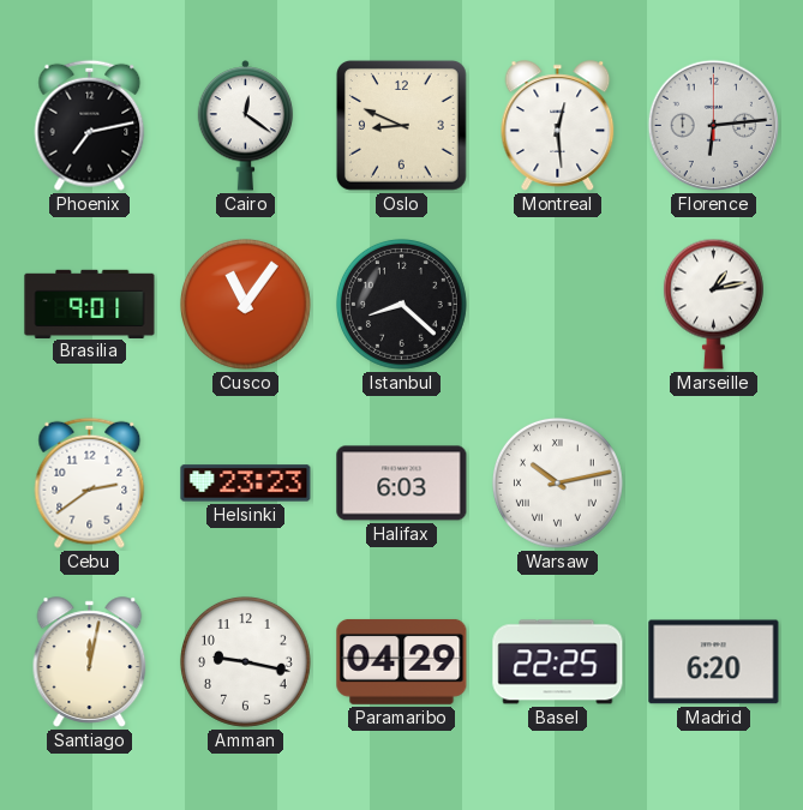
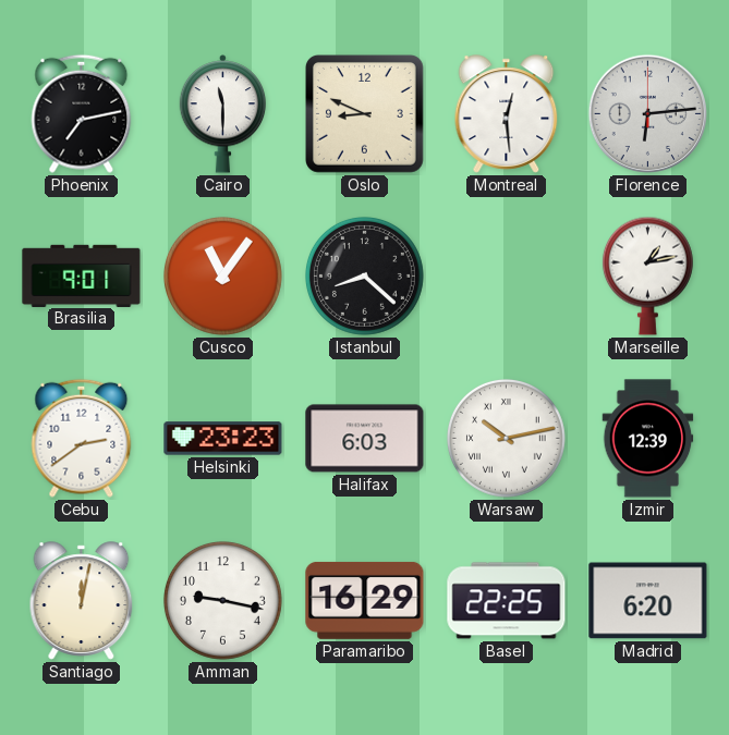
Cairo: 12:21 -> 11:30 (223, 114)
Izmir: none -> 12:39 (648, 439)
Paramaribo: 04:29 -> 16:29 (365, 600)
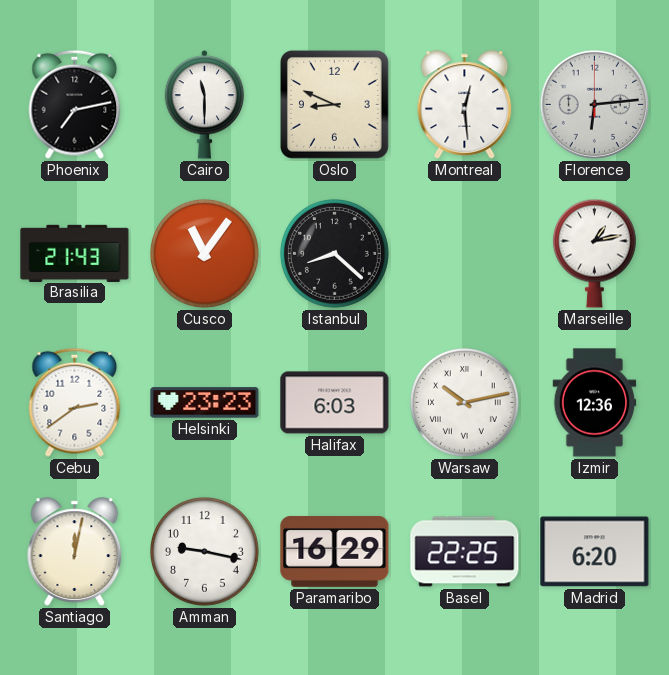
Brasilia: 9:01 -> 21:43 (75, 253)
Izmir: 12:39 -> 12:36 (595, 403)
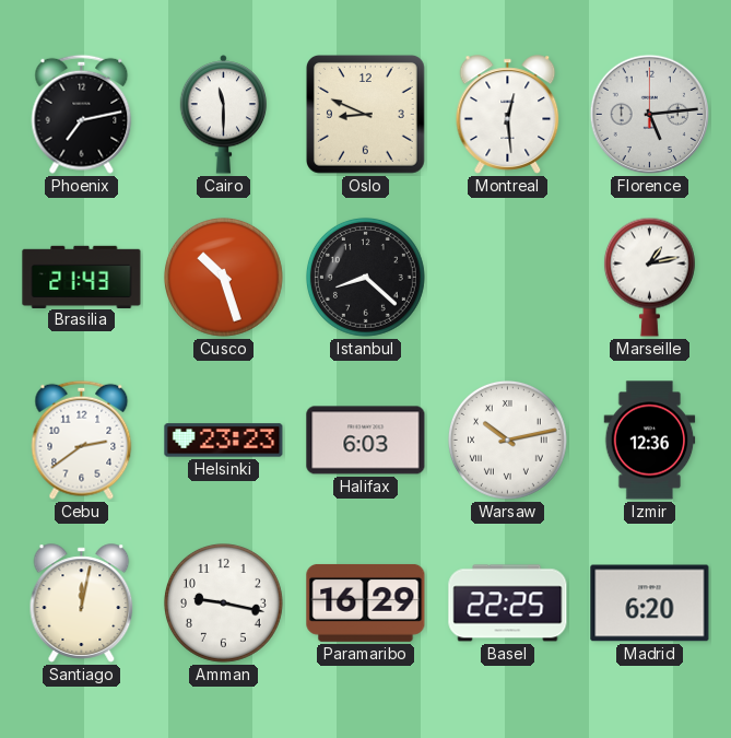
Florence: 6:14 -> 5:14 (650, 115)
Cusco: 11:06 -> 10:27 (223, 277)
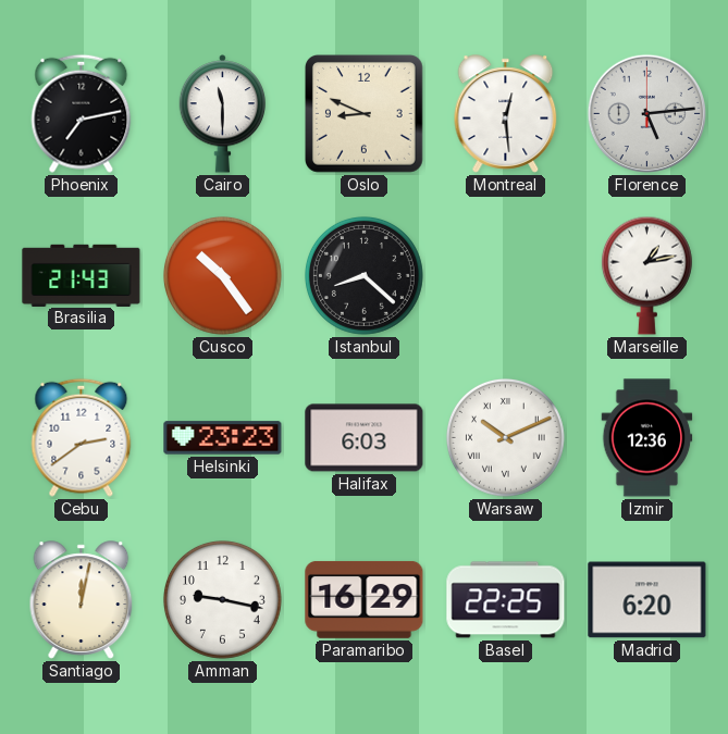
Cusco: 10:27 -> 10:24 (222, 275)
Warsaw: 10:13 -> 10:11 (505, 437)
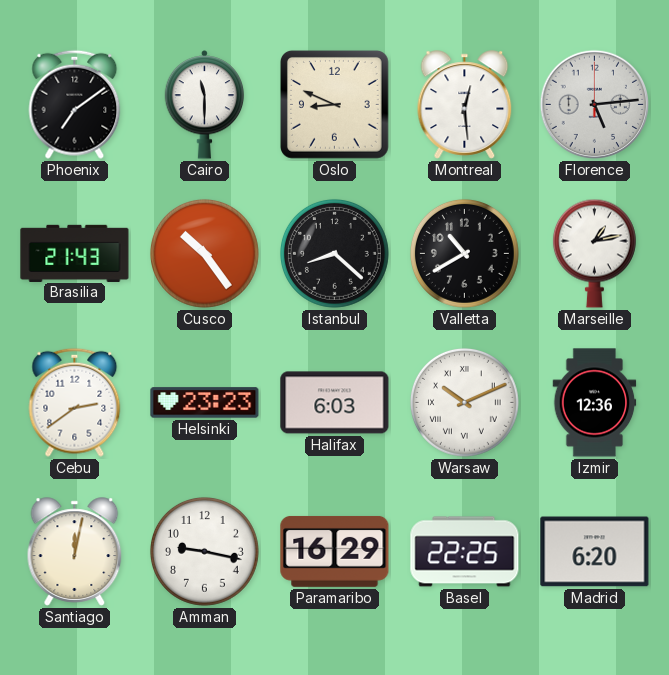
Phoenix: 7:13 -> 7:09 (75, 104)
Valletta: none -> 10:40 (464, 253)
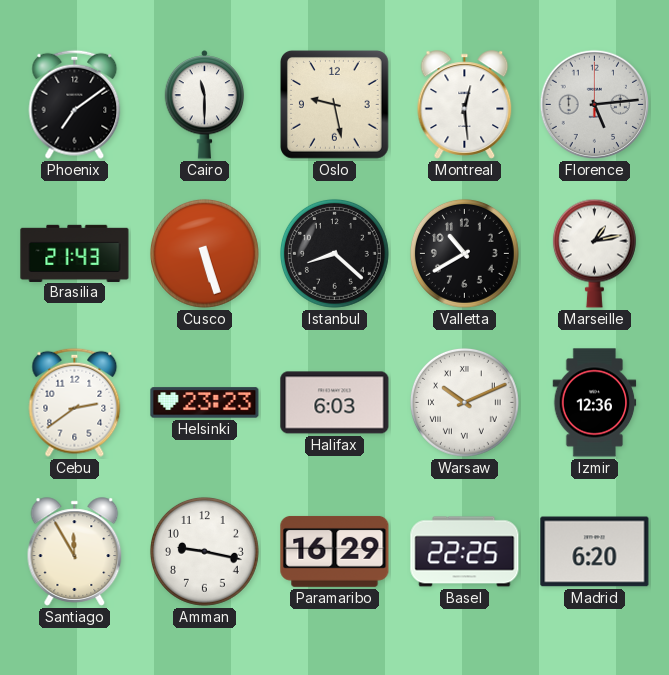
Oslo: 8:49 -> 9:28 (335, 105)
Cusco: 10:24 -> 5:27 (204, 253)
Santiago: 12:02 -> 11:55 (75, 552)
